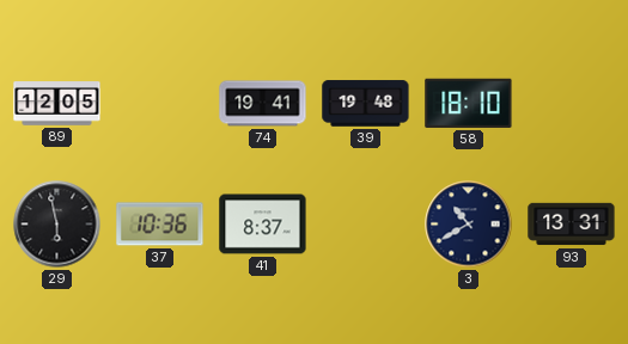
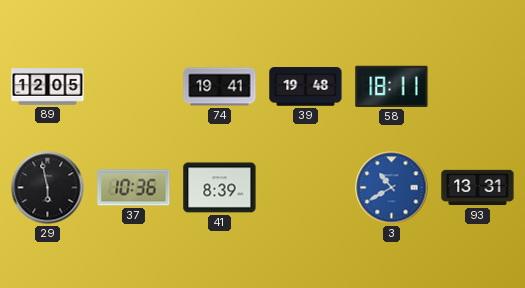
58: 18:10 -> 18:11 (392, 86)
41: 8:37 -> 8:39 (220, 188)
3 dial: navy -> blue (392, 188)
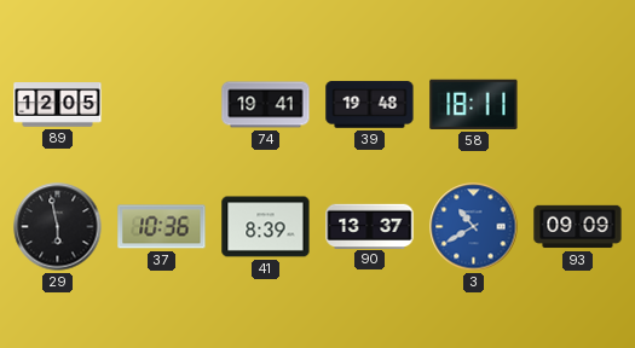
90: none -> 13:37 (370, 226)
93: 13:31 -> 09:09 (578, 227)
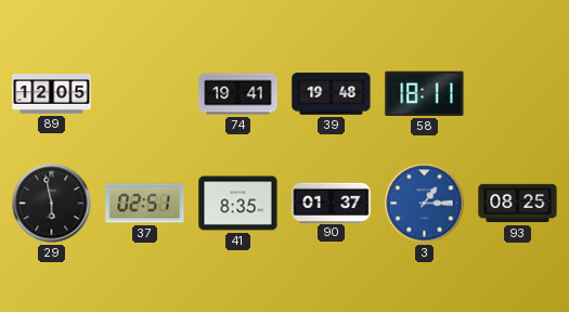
37: 10:36 -> 02:51 (145, 204)
41: 8:39 -> 8:35 (238, 204)
90: 13:37 -> 01:37 (332, 203)
3: 10:40 -> 1:15 (425, 204)
93: 09:09 -> 08:25 (518, 204)
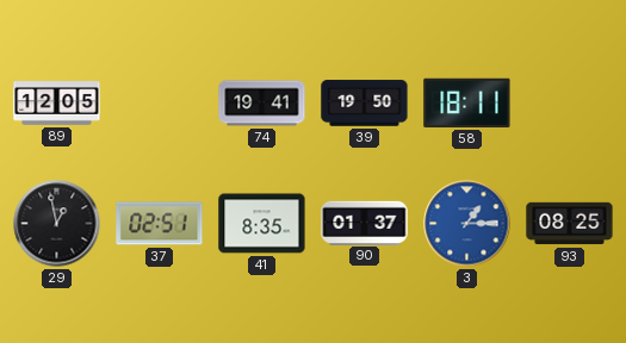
39: 19:48 -> 19:50 (365, 104)
29: 5:58 -> 12:58 (57, 224)
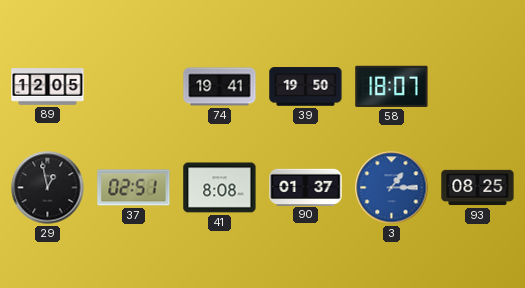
58: 18:11 -> 18:07 (392, 86)
41: 8:35 -> 8:08 (220, 188)
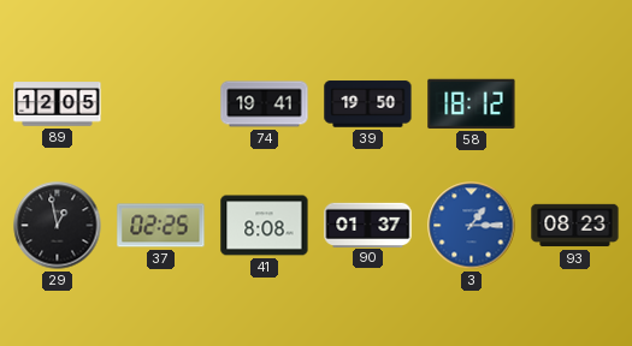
58: 18:07 -> 18:12 (472, 103)
37: 02:51 -> 02:25 (161, 226)
93: 08:25 -> 08:23 (575, 226)
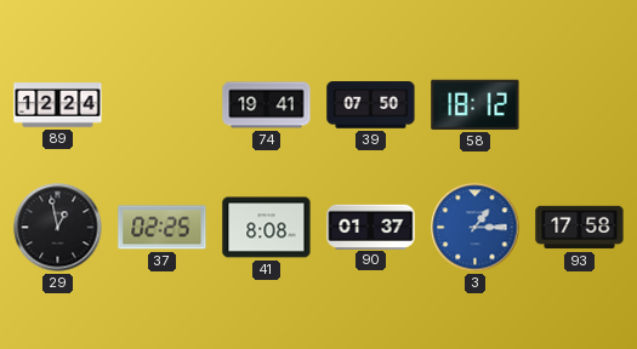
89: 12:05 -> 12:24 (58, 105)
39: 19:50 -> 07:50 (371, 105)
93: 08:23 -> 17:58 (580, 228)
